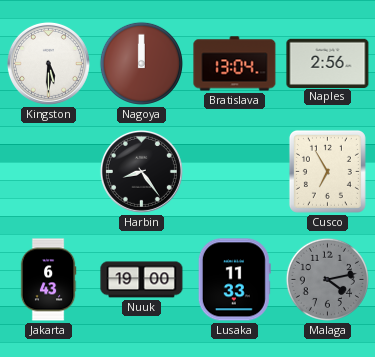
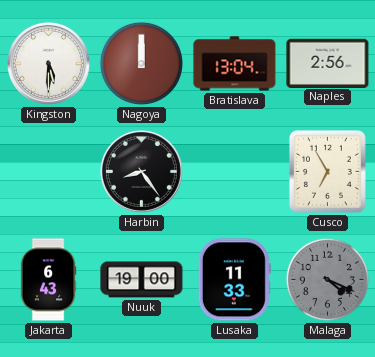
Malaga: 4:13 -> 4:19 (327, 279)
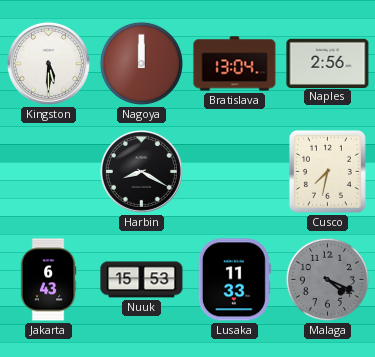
Harbin: 8:24 -> 8:20 (141, 171)
Cusco: 6:55 -> 7:32 (327, 171)
Nuuk: 19:00 -> 15:53 (142, 280)
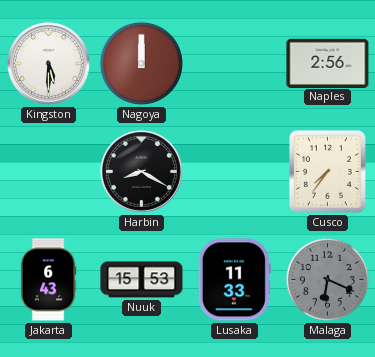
Bratislava: 13:04 -> none (235, 64)
Cusco: 7:32 -> 7:36 (327, 171)
Malaga: 4:19 -> 6:19 (327, 279)
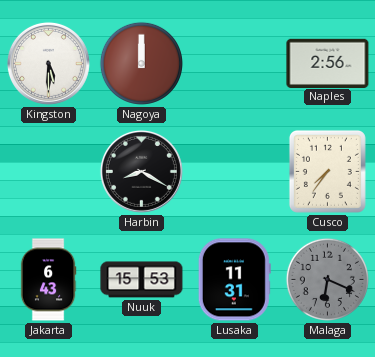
Lusaka: 11:33 -> 11:31 (234, 280)
